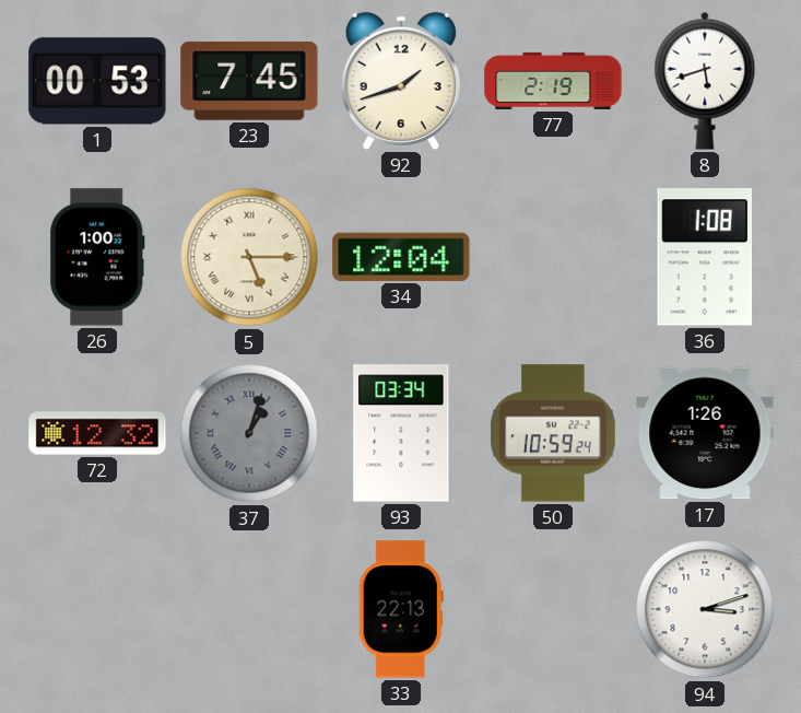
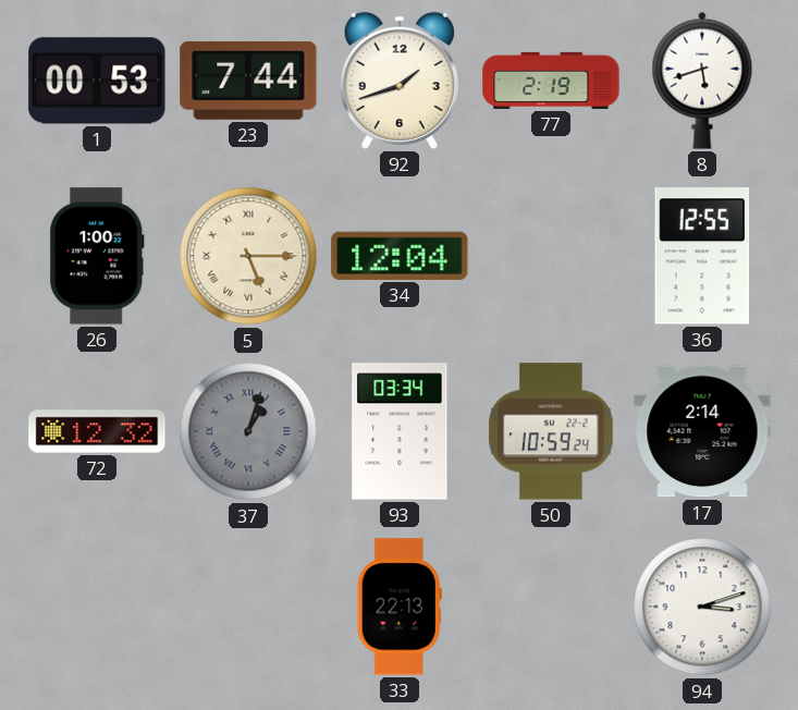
23: 7:45 -> 7:44 (248, 81)
36: 1:08 -> 12:55 (702, 256)
17: 1:26 -> 2:14 (702, 431)
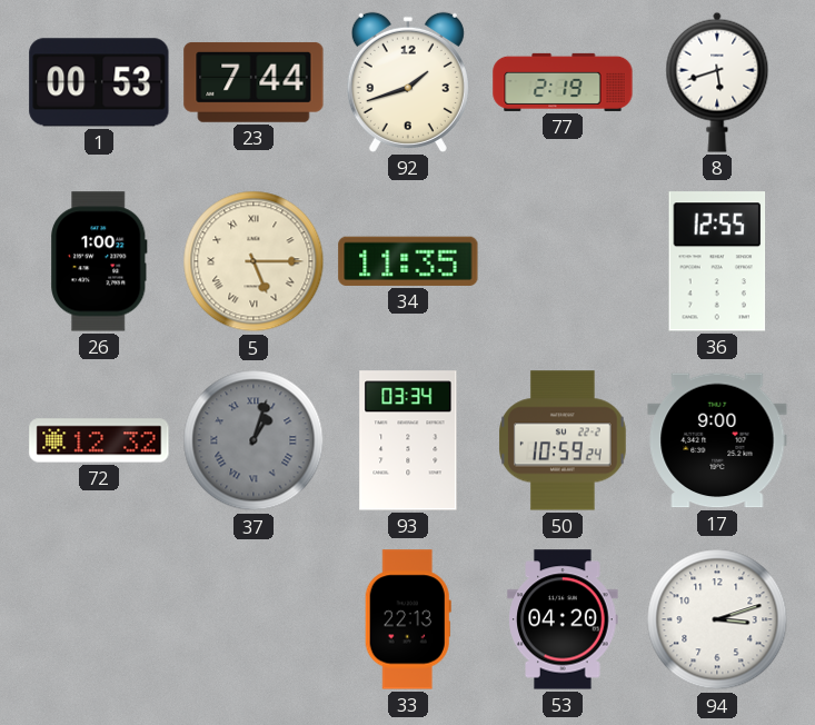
34: 12:04 -> 11:35 (408, 261)
17: 2:14 -> 9:00 (717, 440)
53: none -> 04:20 (563, 619)
